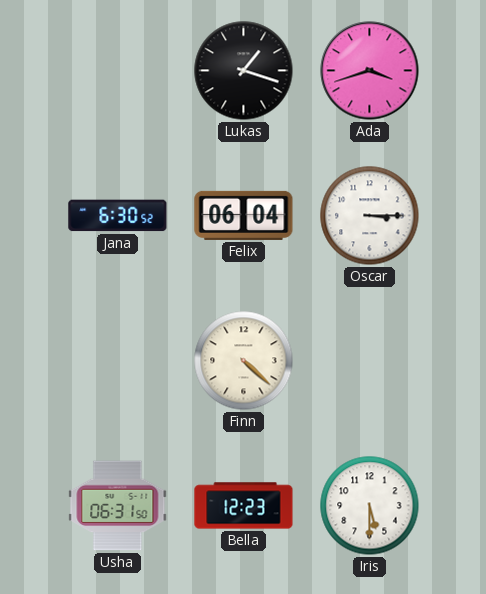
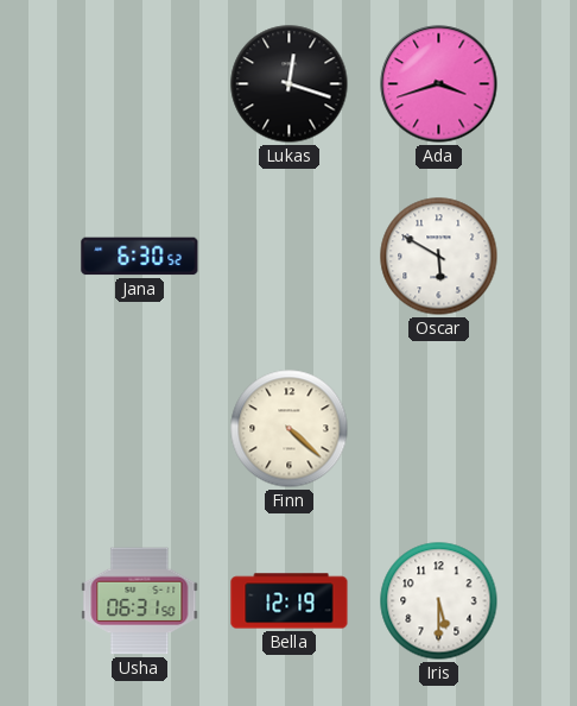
Lukas: 1:18 -> 12:18 (290, 84)
Felix: 06:04 -> none (244, 215)
Oscar: 3:15 -> 5:50 (439, 257)
Bella: 12:23 -> 12:19 (290, 601)
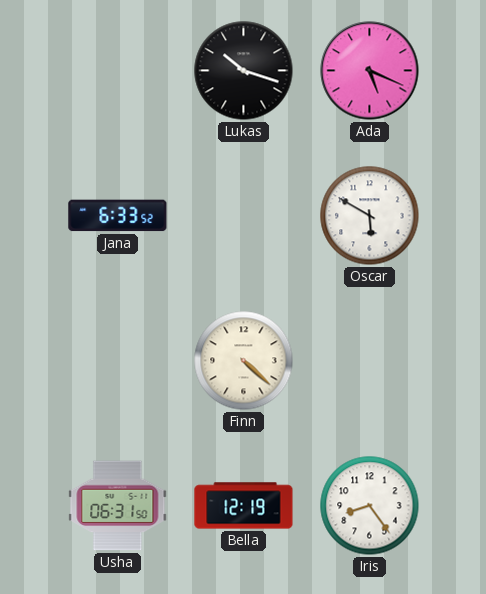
Lukas: 12:18 -> 10:18 (244, 71)
Ada: 3:42 -> 5:19 (370, 71)
Jana: 6:30 -> 6:33 (118, 216)
Iris: 5:30 -> 8:24 (370, 506)
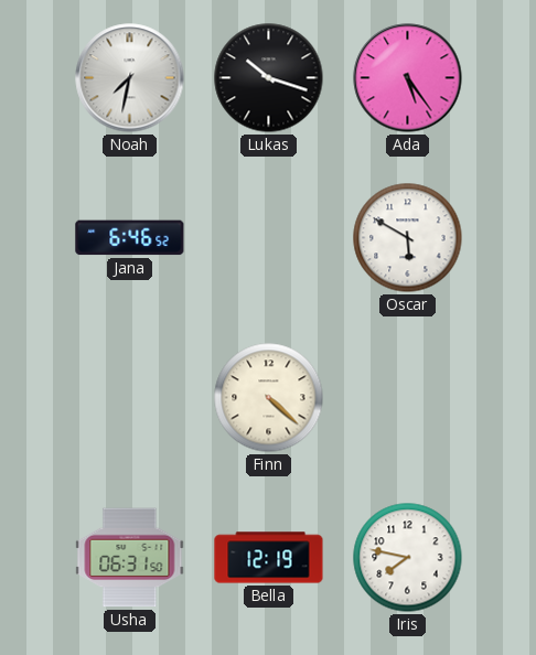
Noah: none -> 7:32 (130, 78)
Ada: 5:19 -> 5:24 (408, 78)
Jana: 6:33 -> 6:46 (130, 238)
Iris: 8:24 -> 7:47 (408, 558)
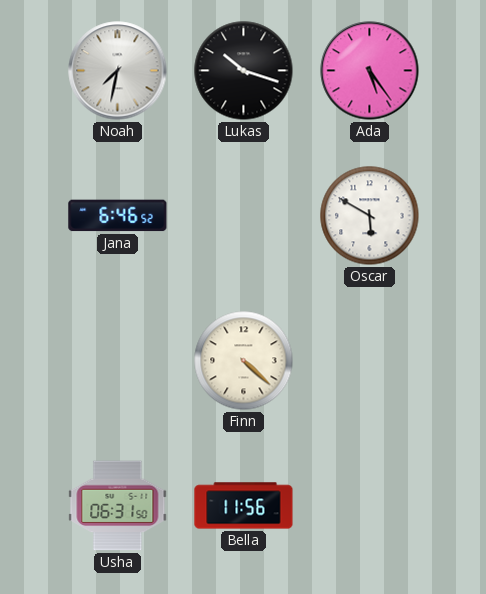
Bella: 12:19 -> 11:56 (244, 506)
Iris: 7:47 -> none (408, 558)
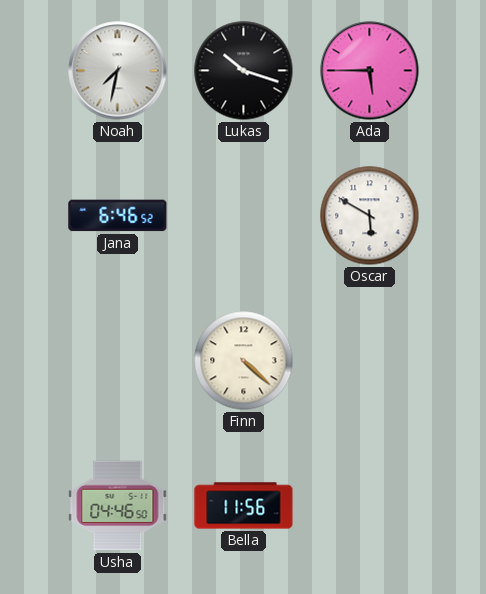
Ada: 5:24 -> 5:45 (370, 71)
Usha: 06:31 -> 04:46 (118, 506)
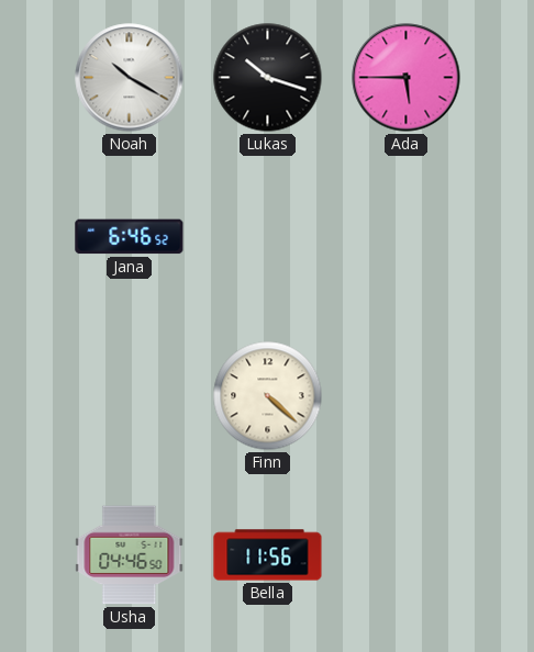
Noah: 7:32 -> 10:20 (130, 78)
Oscar: 5:50 -> none (370, 216)
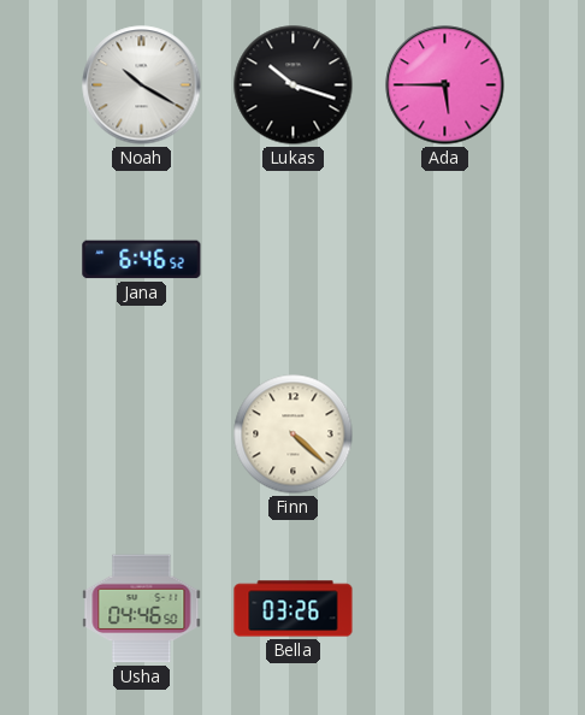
Bella: 11:56 -> 03:26 (294, 609)
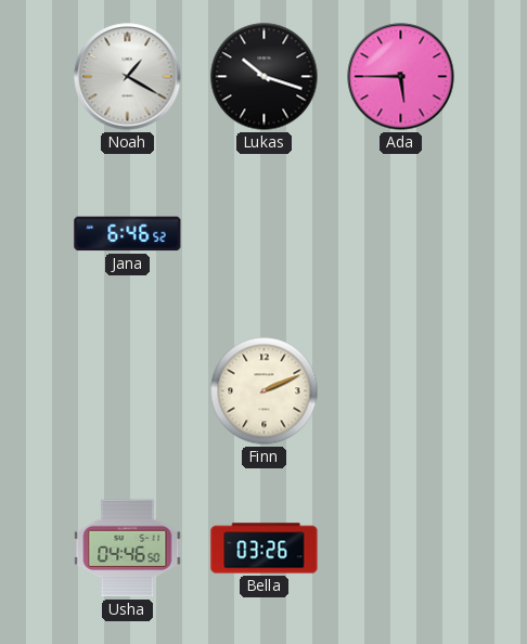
Noah: 10:20 -> 1:20 (128, 77)
Finn: 4:22 -> 2:11 (265, 391)
